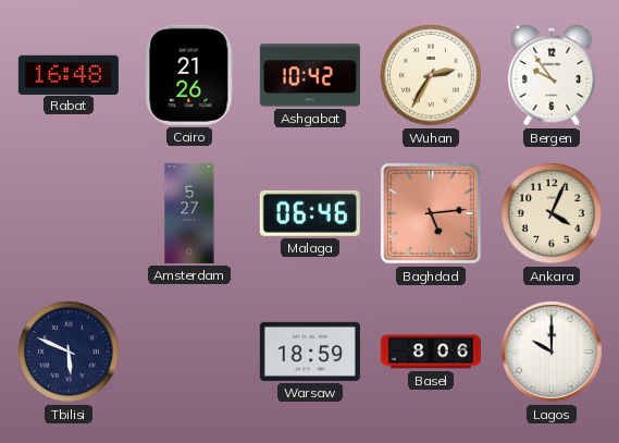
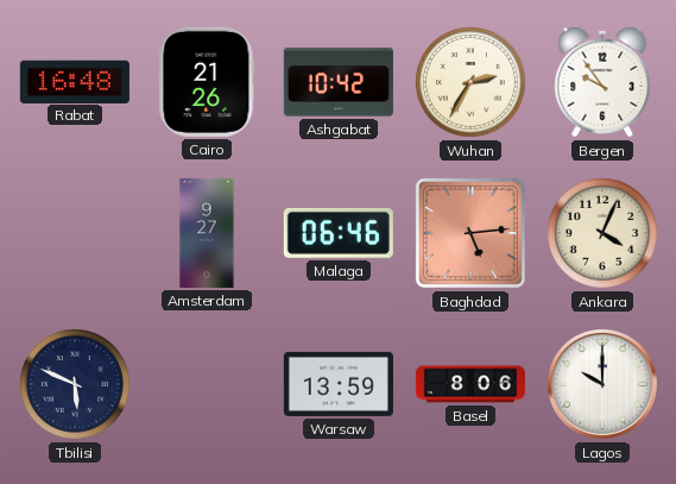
Amsterdam: 5:27 -> 9:27 (207, 233)
Warsaw: 18:59 -> 13:59 (339, 384)
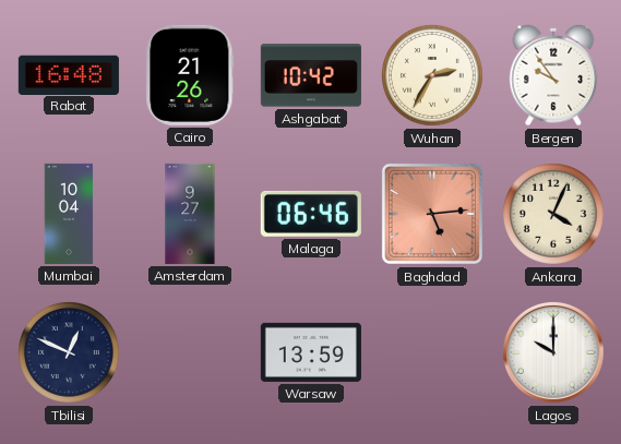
Mumbai: none -> 10:04 (69, 214)
Tbilisi: 5:49 -> 12:49 (70, 353)
Basel: 8:06 -> none (470, 384)
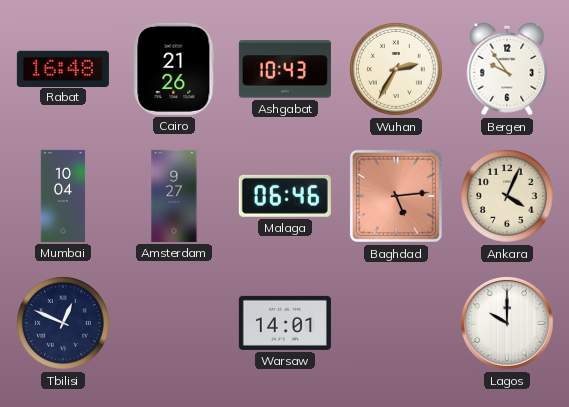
Ashgabat: 10:42 -> 10:43 (285, 69)
Warsaw: 13:59 -> 14:01 (285, 323)
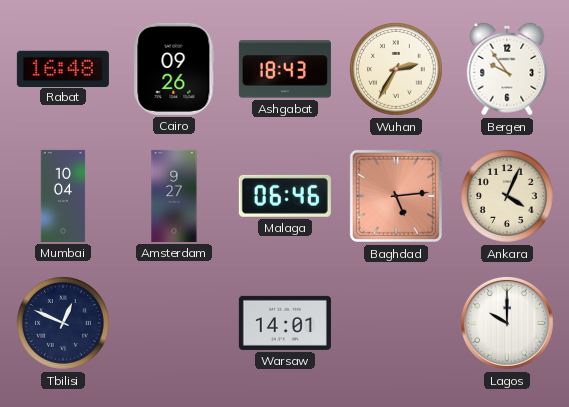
Cairo: 21:26 -> 09:26 (174, 69)
Ashgabat: 10:43 -> 18:43 (285, 69)
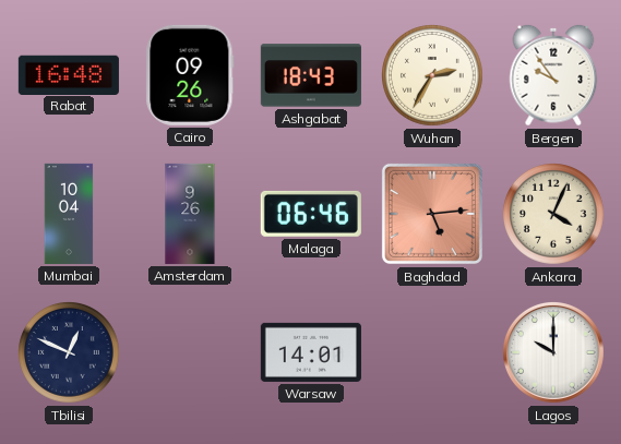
Amsterdam: 9:27 -> 9:26 (190, 214)
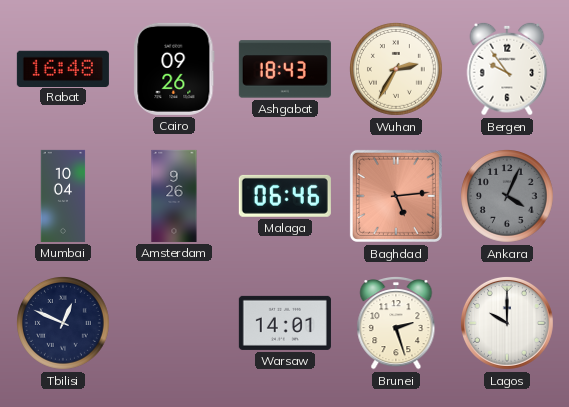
Ankara dial: cream -> grey (508, 197)
Brunei: none -> 2:27 (396, 324)
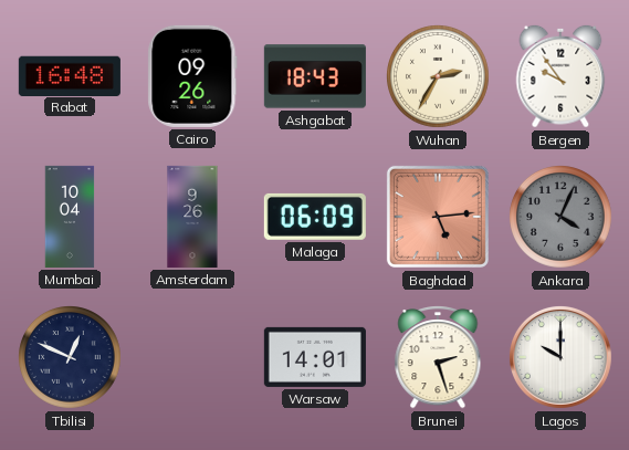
Malaga: 06:46 -> 06:09 (315, 217)
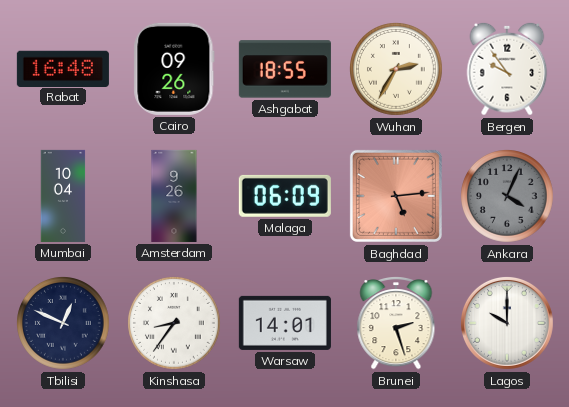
Ashgabat: 18:43 -> 18:55 (285, 69)
Kinshasa: none -> 8:36 (175, 324)
